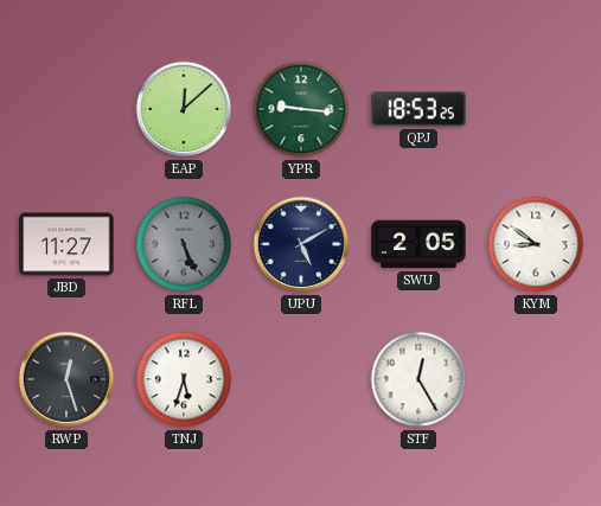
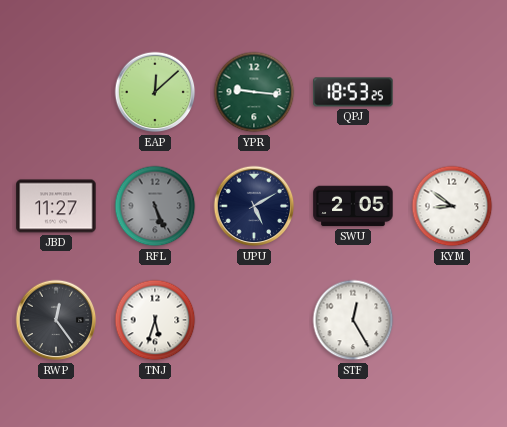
RWP: 12:27 -> 12:24 (56, 320)
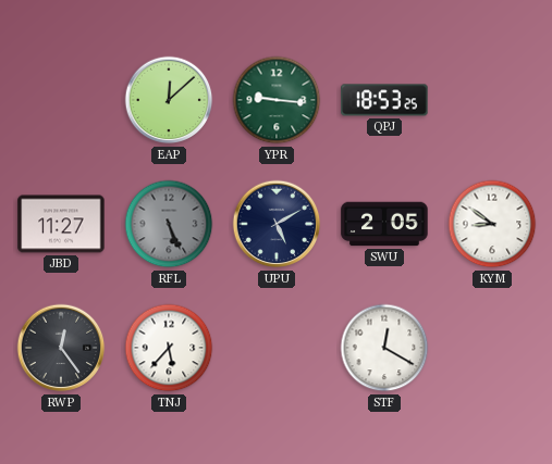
TNJ: 5:33 -> 5:37 (169, 348)
STF: 12:25 -> 12:20 (384, 348)
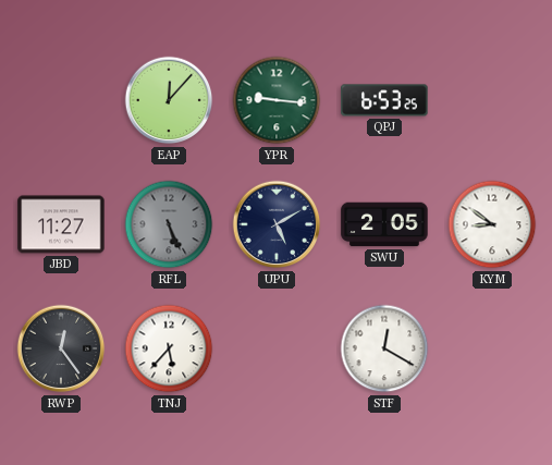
EAP: 12:08 -> 12:07 (169, 100)
QPJ: 18:53 -> 6:53 (384, 100)
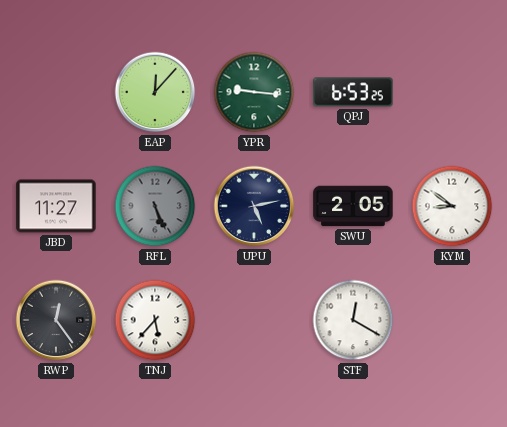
UPU: 5:10 -> 5:13 (254, 206)
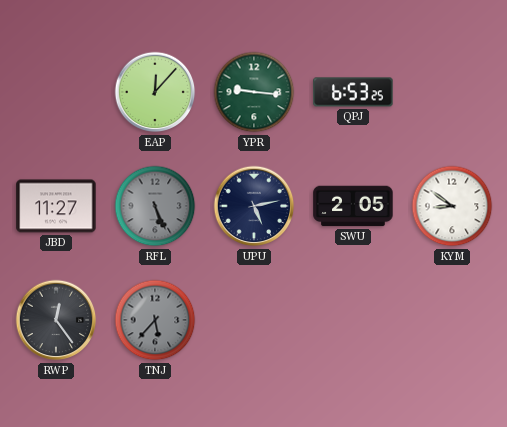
TNJ dial: white -> grey (155, 320)
STF: 12:20 -> none (353, 320)
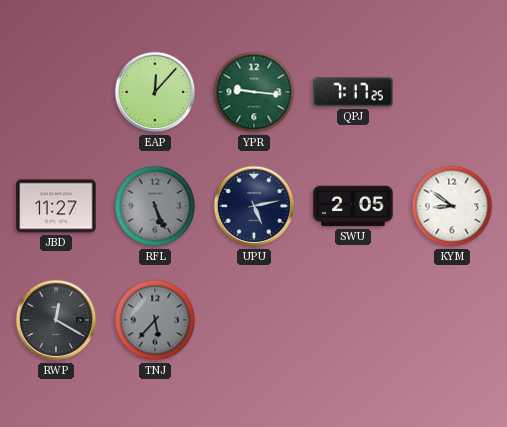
QPJ: 6:53 -> 7:17 (353, 92)
RWP: 12:24 -> 12:20 (56, 320)
